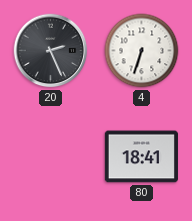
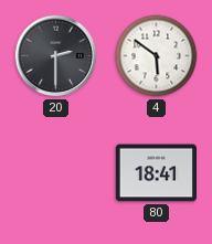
20: 2:26 -> 2:30 (56, 56)
4: 6:33 -> 5:51 (157, 56)
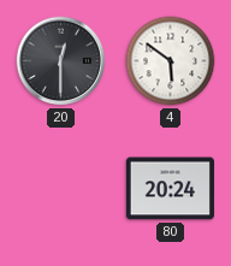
20: 2:30 -> 12:30 (61, 61)
80: 18:41 -> 20:24 (170, 189)
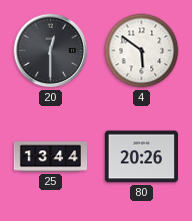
25: none -> 13:44 (50, 157)
80: 20:24 -> 20:26 (141, 157)
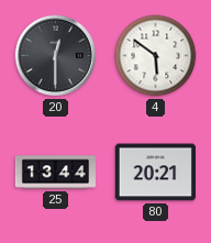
80: 20:26 -> 20:21 (155, 173)
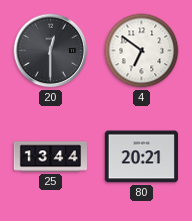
4: 5:51 -> 6:51 (142, 51)
